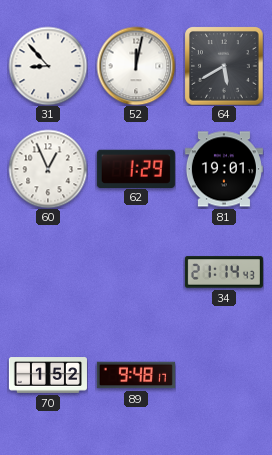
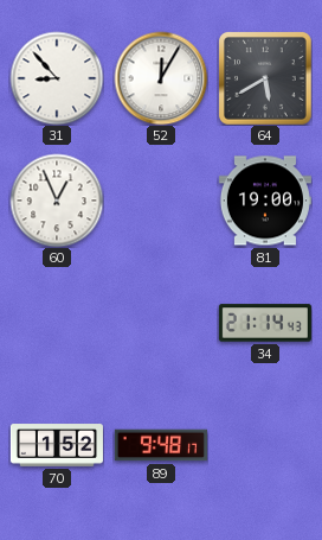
52: 12:02 -> 12:05 (161, 78)
62: 1:29 -> none (136, 168)
81: 19:01 -> 19:00 (265, 201)
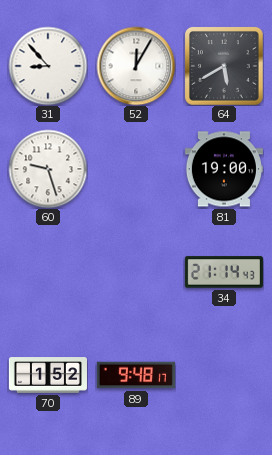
60: 12:56 -> 9:27 (48, 169)
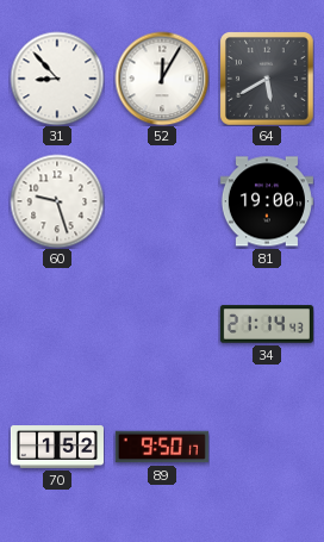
89: 9:48 -> 9:50 (162, 447)
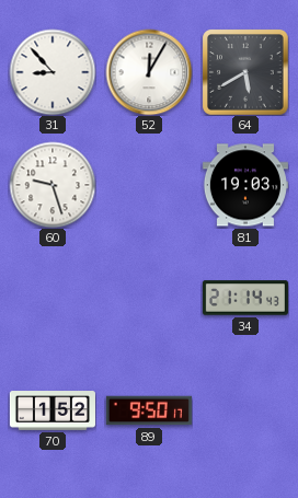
81: 19:00 -> 19:03 (245, 185)
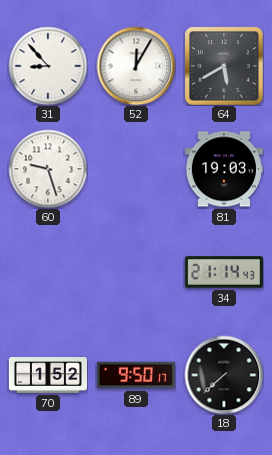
18: none -> 7:38 (224, 375)
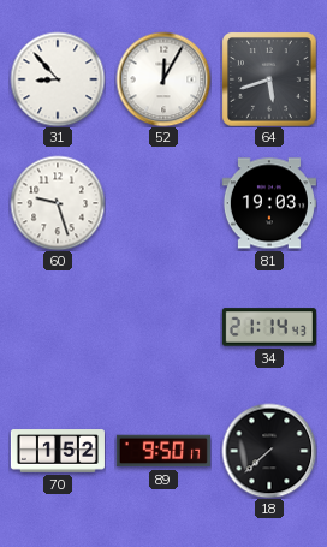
64: 5:40 -> 5:42 (269, 79)
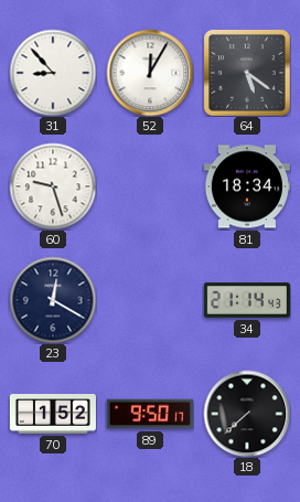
64: 5:42 -> 5:21 (247, 73)
81: 19:03 -> 18:34 (247, 186)
23: none -> 12:20 (53, 300)
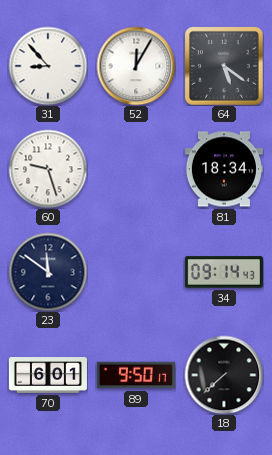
23: 12:20 -> 11:51 (48, 272)
34: 21:14 -> 09:14 (224, 272)
70: 1:52 -> 6:01 (48, 375)
